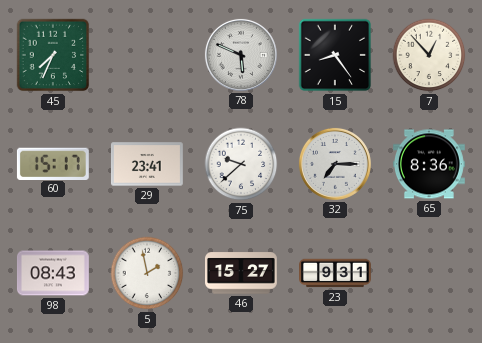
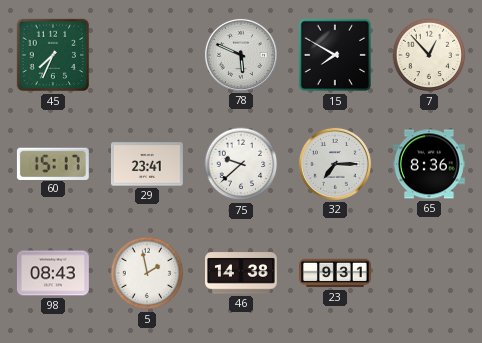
15: 8:24 -> 7:50 (335, 55)
46: 15:27 -> 14:38 (242, 273)
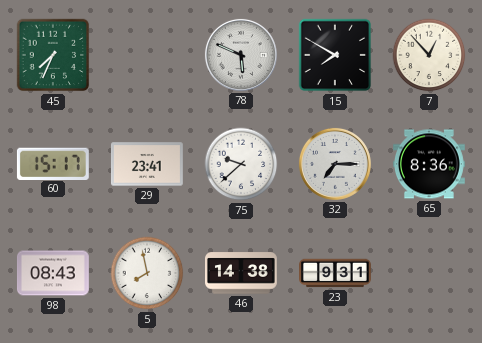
5: 1:58 -> 7:58 (147, 273)
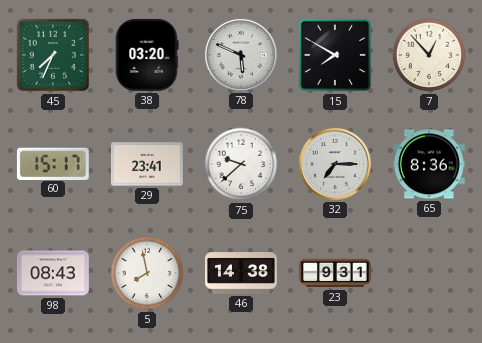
38: none -> 03:20 (147, 55)
